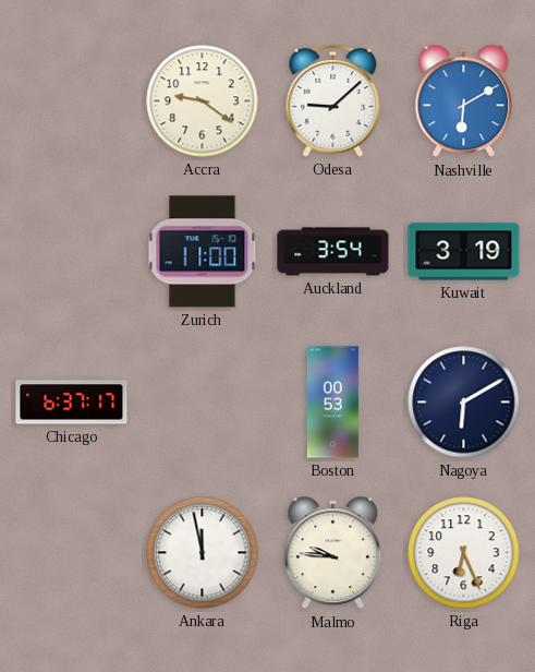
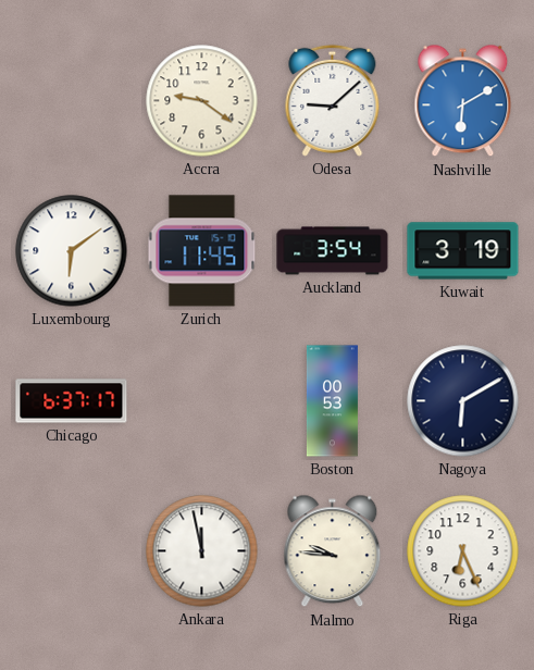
Luxembourg: none -> 6:09 (72, 251)
Zurich: 11:00 -> 11:45 (202, 251)
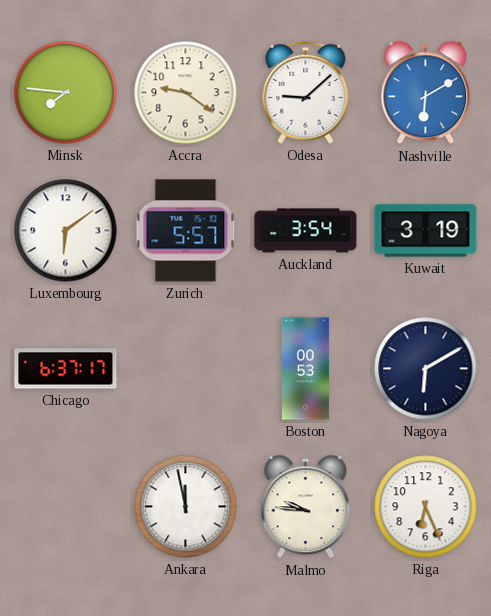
Minsk: none -> 7:46 (66, 93)
Zurich: 11:45 -> 5:57 (186, 231)
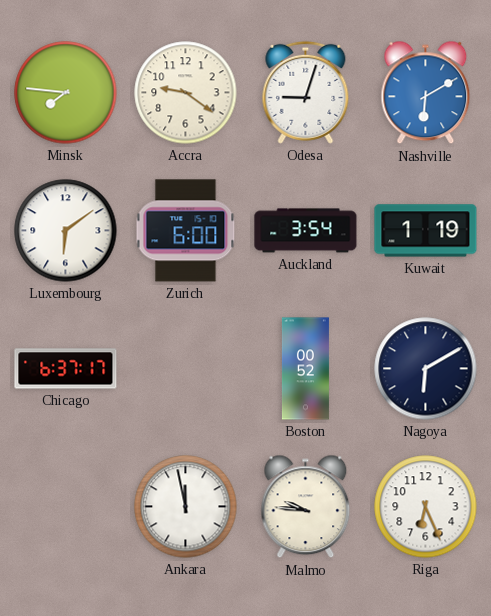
Odesa: 9:08 -> 9:03 (306, 92)
Zurich: 5:57 -> 6:00 (186, 231)
Kuwait: 3:19 -> 1:19 (426, 231)
Boston: 00:53 -> 00:52 (305, 369)
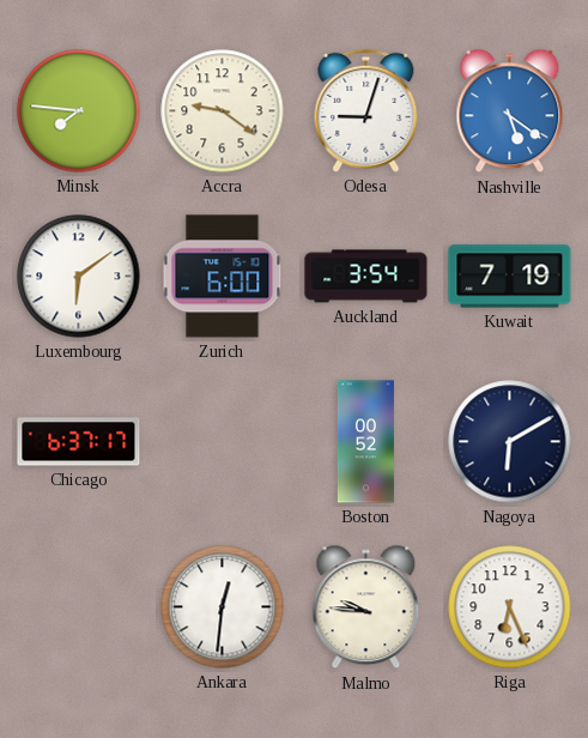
Nashville: 6:10 -> 5:21 (510, 111)
Kuwait: 1:19 -> 7:19 (510, 277)
Ankara: 11:58 -> 12:31 (223, 607)
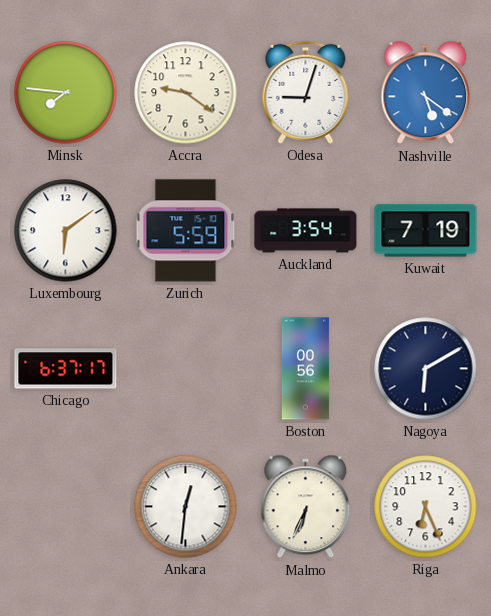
Zurich: 6:00 -> 5:59 (186, 231)
Boston: 00:52 -> 00:56 (305, 369)
Malmo: 9:46 -> 6:34 (306, 507)
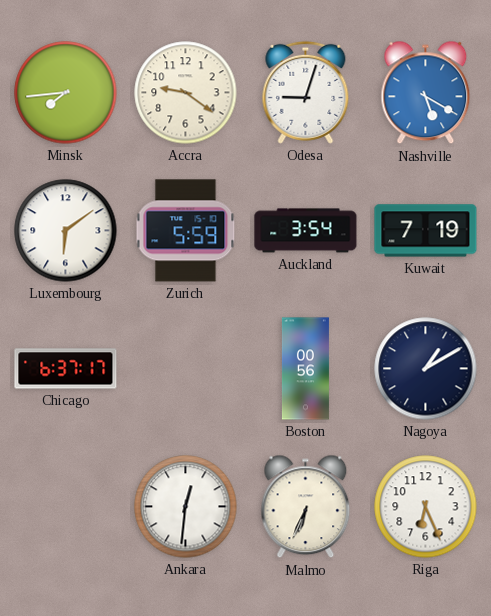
Minsk: 7:46 -> 7:44 (66, 93)
Nashville: 5:21 -> 5:20 (426, 93)
Nagoya: 6:10 -> 1:10 (426, 369)
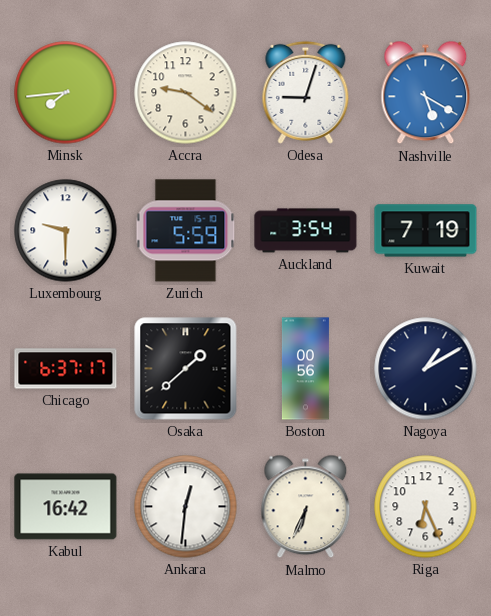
Luxembourg: 6:09 -> 9:30 (66, 231)
Osaka: none -> 1:38 (186, 369)
Kabul: none -> 16:42 (66, 507)
